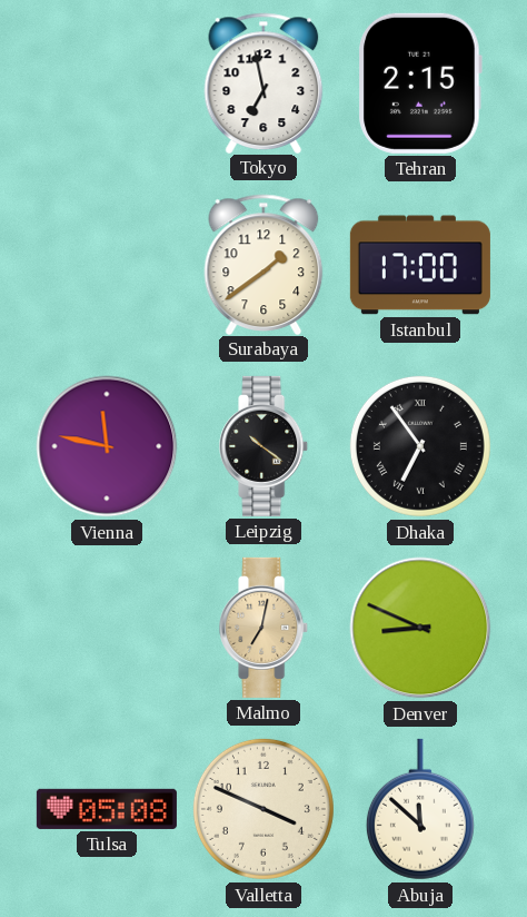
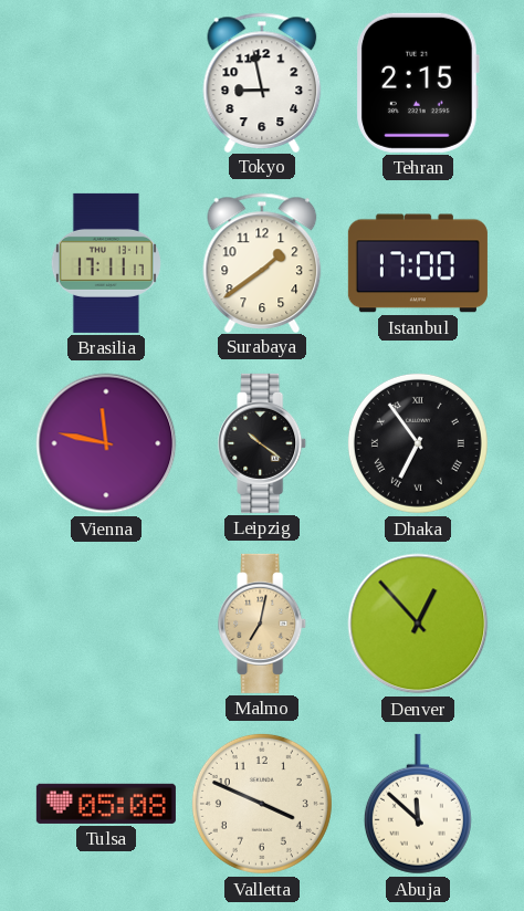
Tokyo: 6:58 -> 8:58 (262, 82)
Brasilia: none -> 17:11 (106, 263)
Denver: 8:49 -> 12:53 (418, 624)
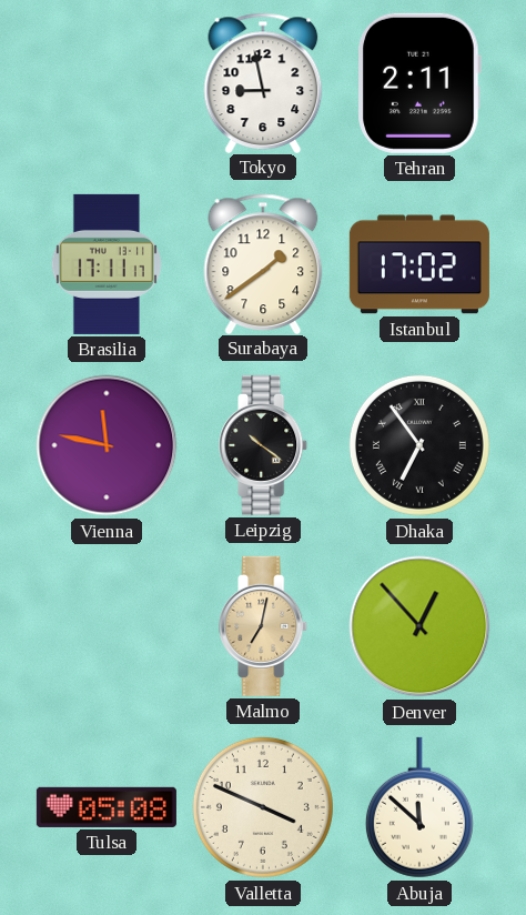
Tehran: 2:15 -> 2:11 (419, 83)
Istanbul: 17:00 -> 17:02 (419, 264)
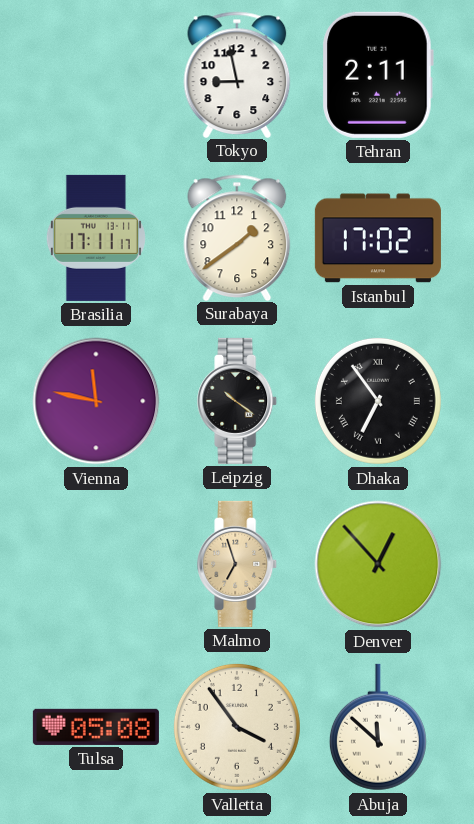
Malmo: 7:02 -> 6:57 (238, 564)
Valletta: 3:49 -> 3:54 (237, 727)
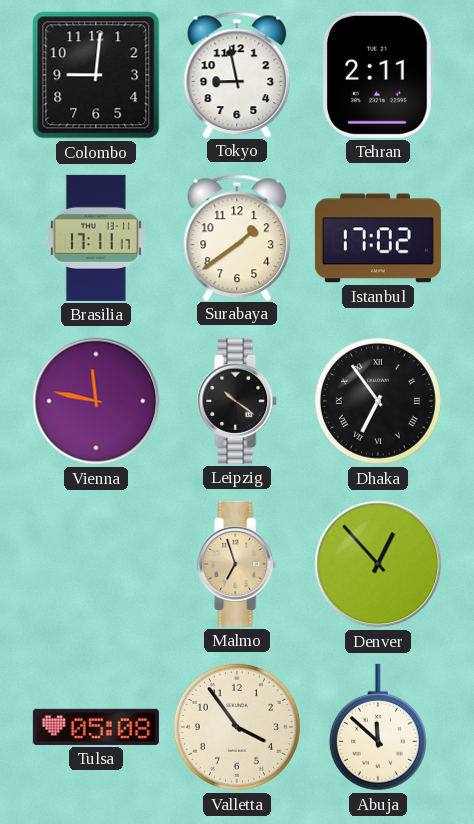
Colombo: none -> 9:01 (96, 75)
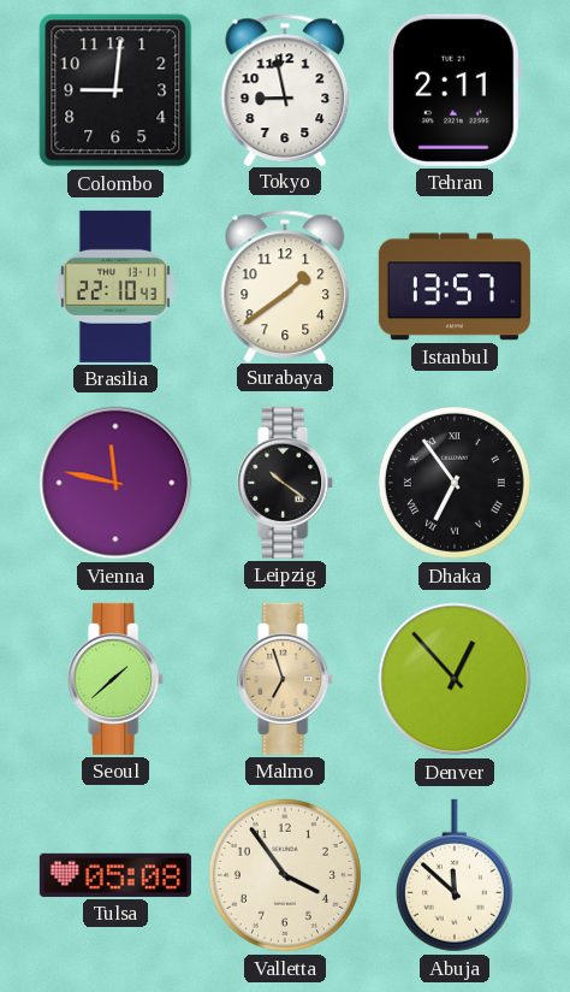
Brasilia: 17:11 -> 22:10 (115, 287)
Istanbul: 17:02 -> 13:57 (455, 287)
Seoul: none -> 1:38 (117, 679)
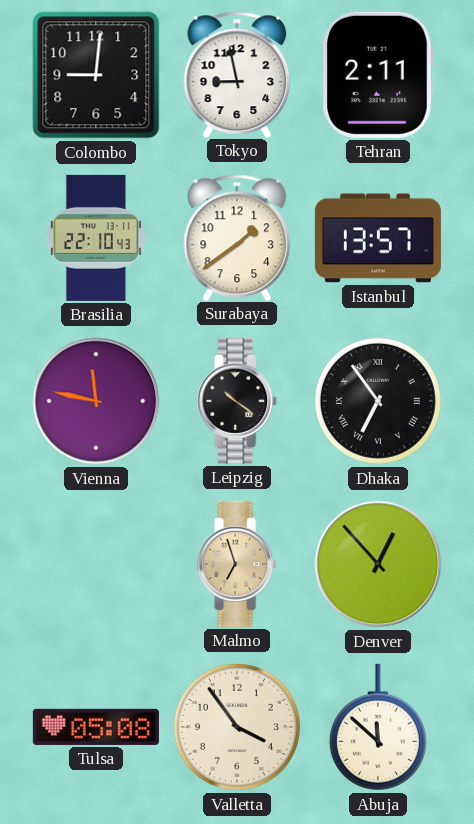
Seoul: 1:38 -> none (117, 679)
